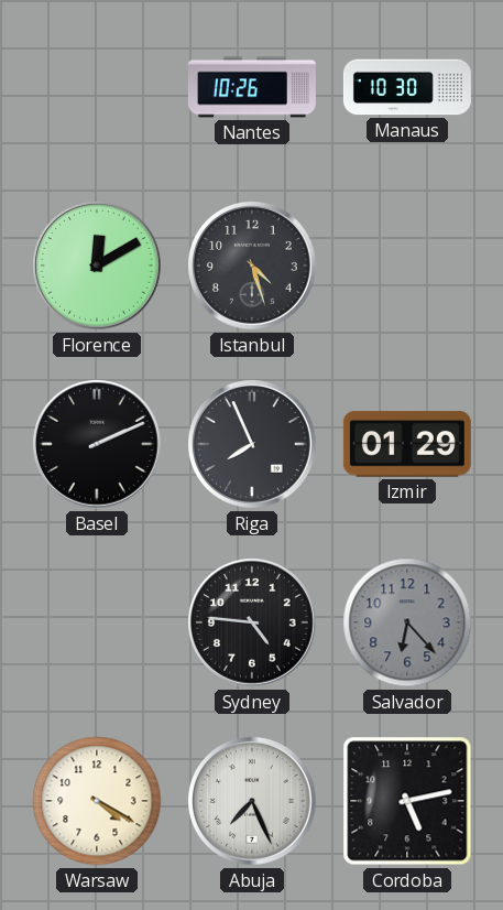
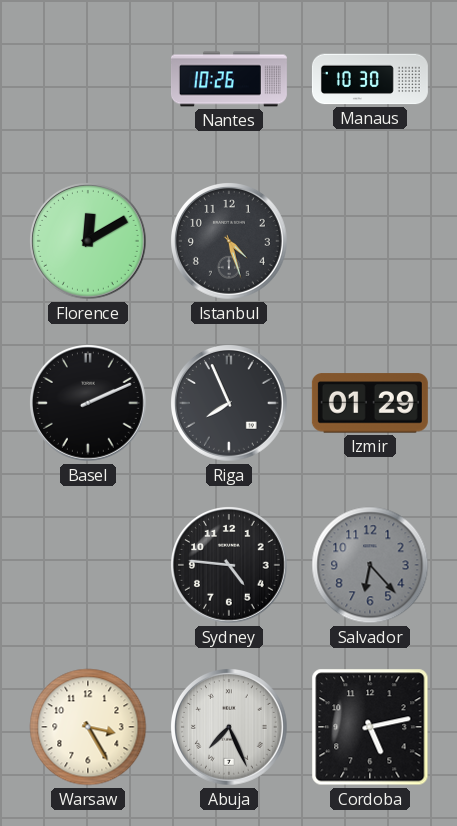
Warsaw: 4:20 -> 3:25 (88, 727)
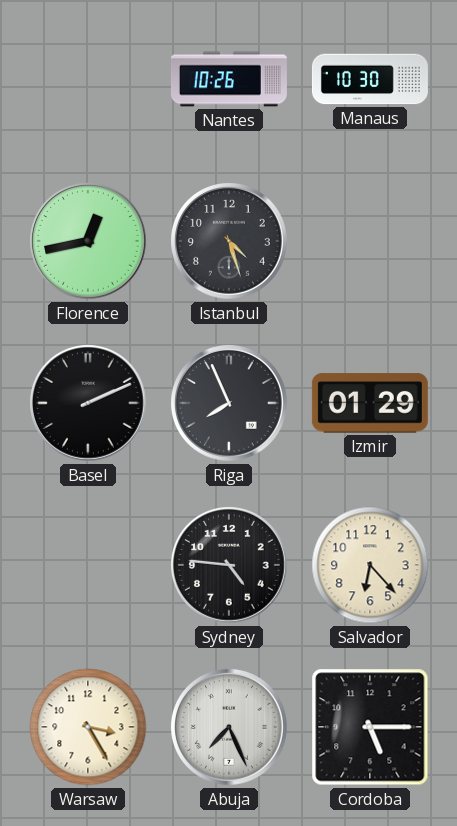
Florence: 12:10 -> 12:43 (89, 242)
Salvador dial: grey -> cream (370, 565)
Cordoba: 5:13 -> 5:15 (370, 727)
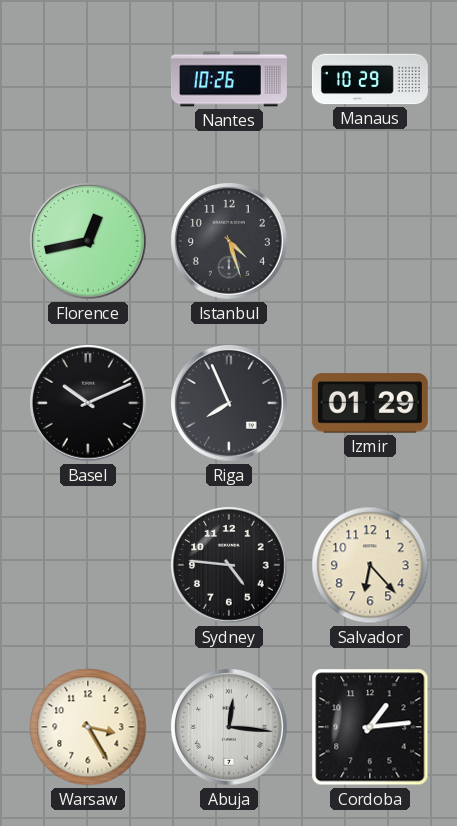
Manaus: 10:30 -> 10:29 (370, 79)
Basel: 2:11 -> 10:11 (89, 404)
Abuja: 7:26 -> 12:16 (230, 728)
Cordoba: 5:15 -> 1:14 (370, 727)
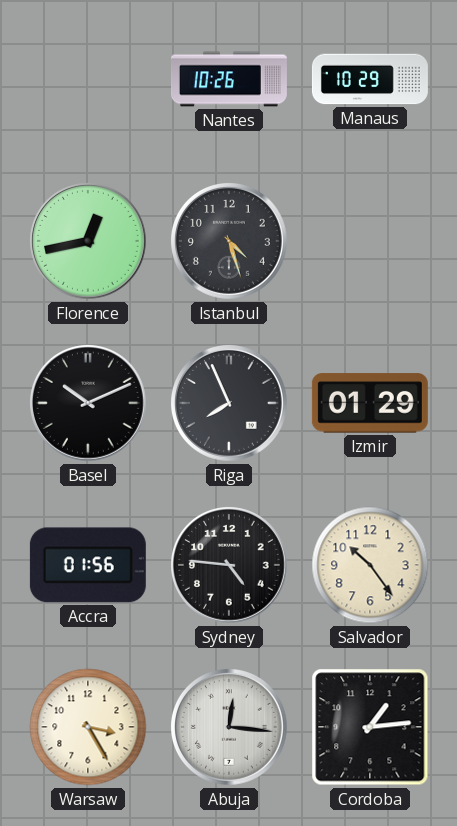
Accra: none -> 01:56 (88, 565)
Salvador: 6:23 -> 10:24 (370, 565)
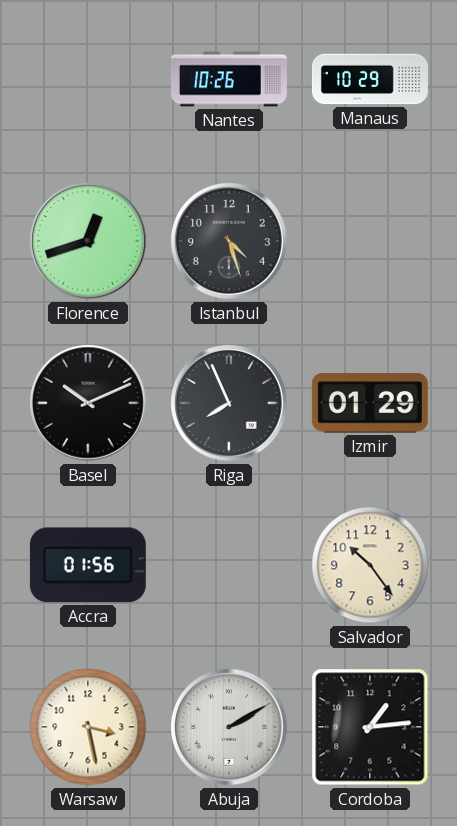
Florence: 12:43 -> 12:42 (89, 242)
Sydney: 4:46 -> none (230, 566)
Warsaw: 3:25 -> 3:28 (88, 727)
Abuja: 12:16 -> 2:10 (230, 728)
